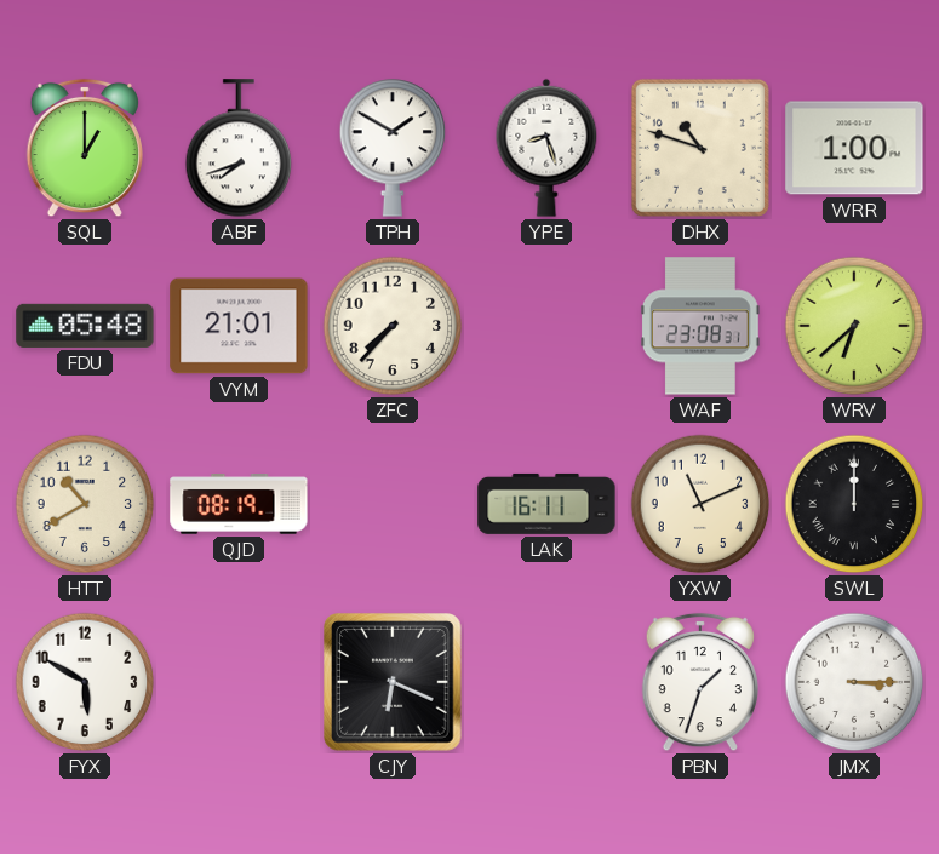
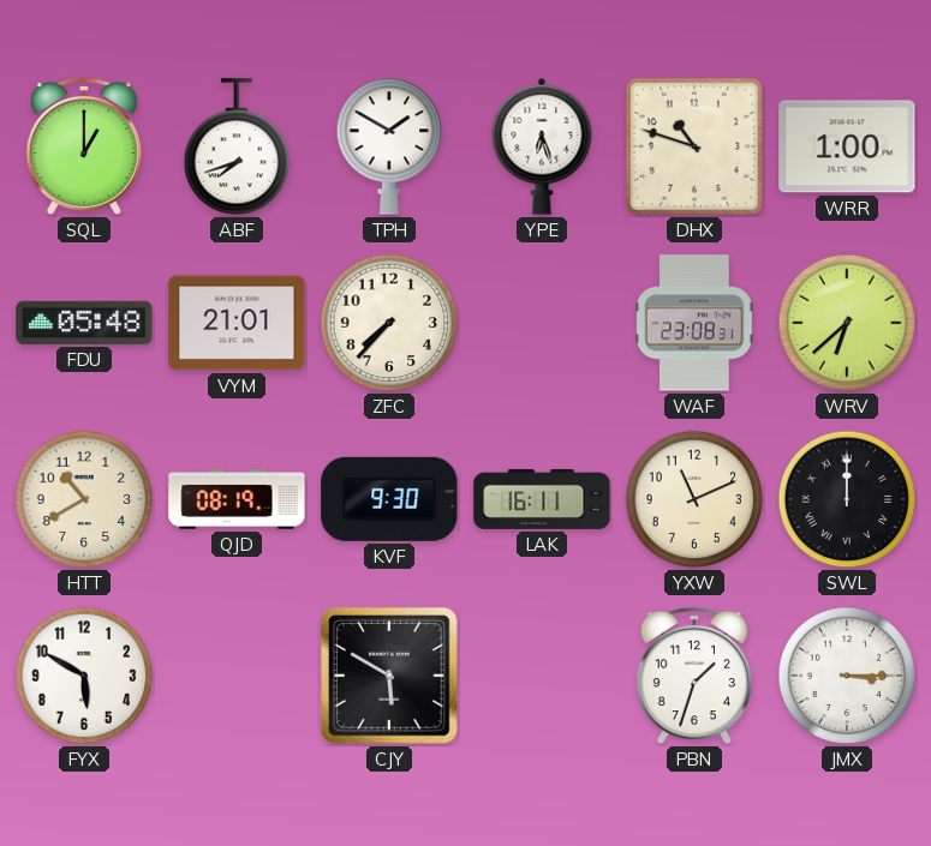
YPE: 8:27 -> 6:27 (542, 146)
KVF: none -> 9:30 (389, 499)
CJY: 6:19 -> 5:50 (390, 676)
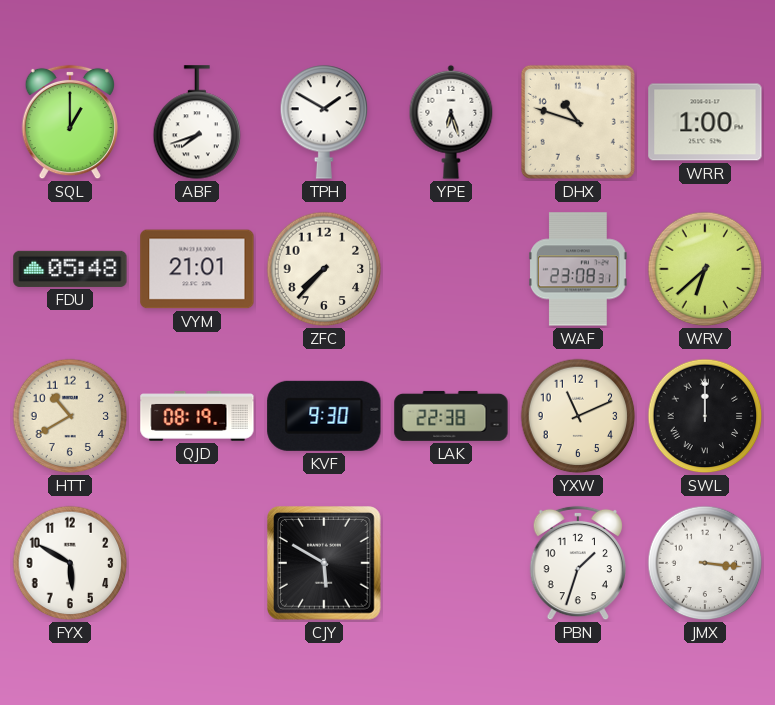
LAK: 16:11 -> 22:38 (451, 416)
JMX: 3:15 -> 3:16 (705, 563)
